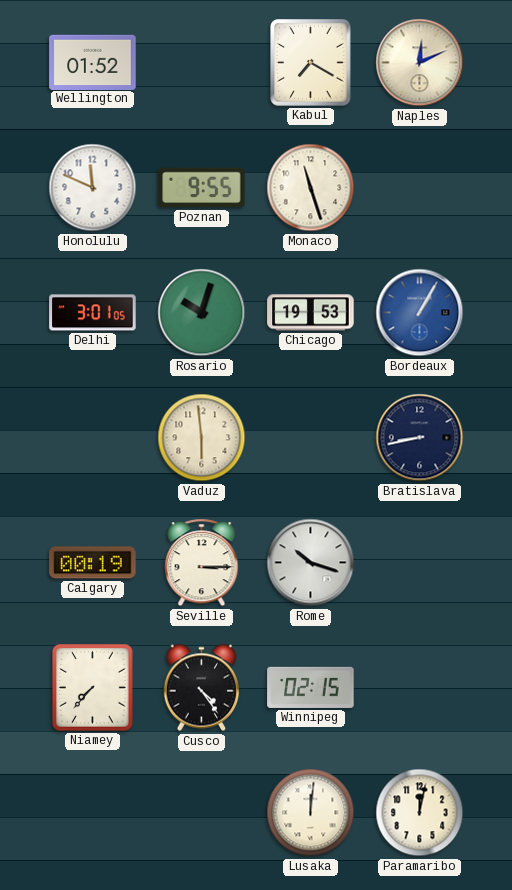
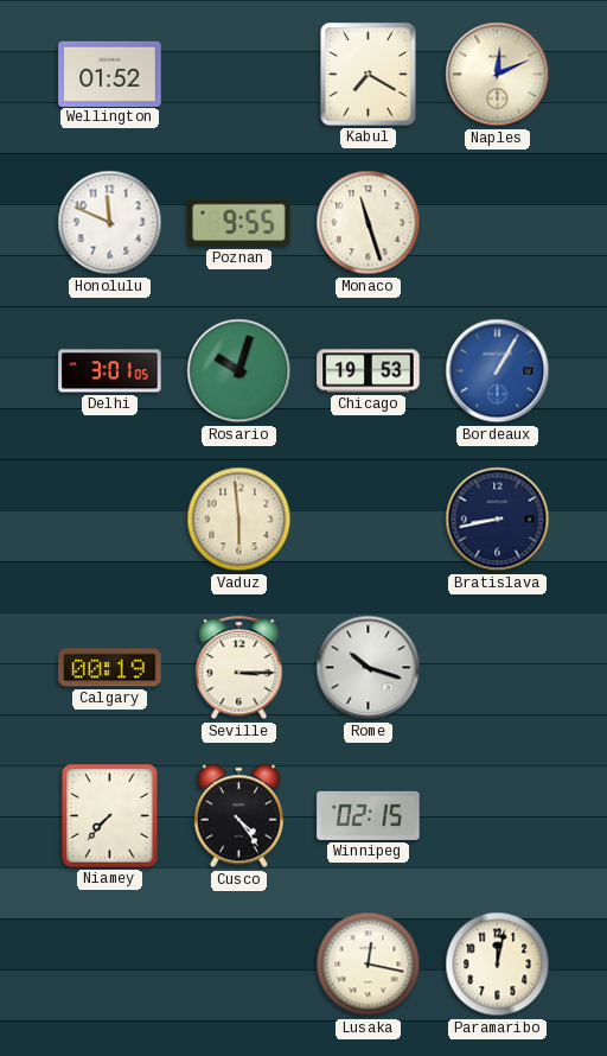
Lusaka: 12:01 -> 12:17 (369, 965)
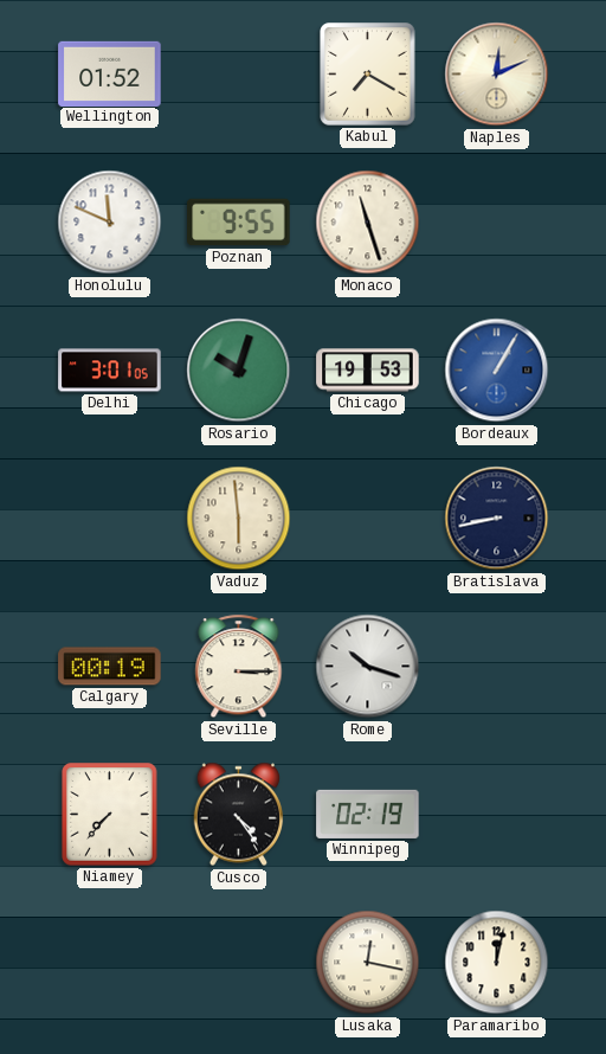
Winnipeg: 02:15 -> 02:19 (368, 814)
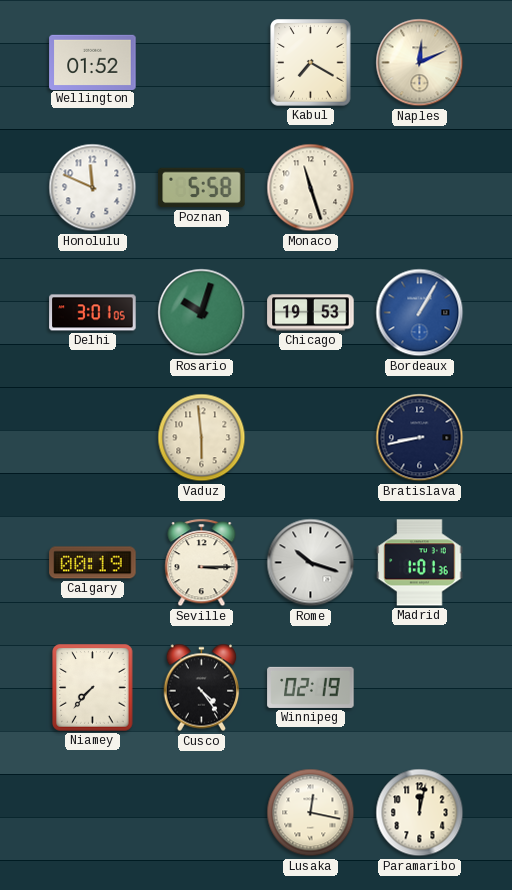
Poznan: 9:55 -> 5:58 (202, 188)
Madrid: none -> 1:01 (420, 563)
